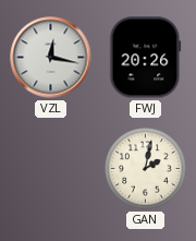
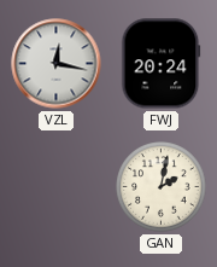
FWJ: 20:26 -> 20:24 (162, 64)
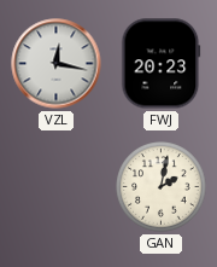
FWJ: 20:24 -> 20:23 (162, 64)
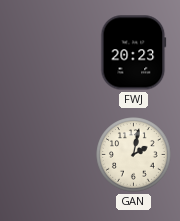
VZL: 12:17 -> none (57, 64)
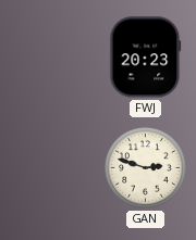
GAN: 2:02 -> 2:48 (146, 168)
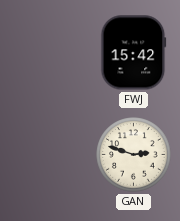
FWJ: 20:23 -> 15:42 (134, 53)
